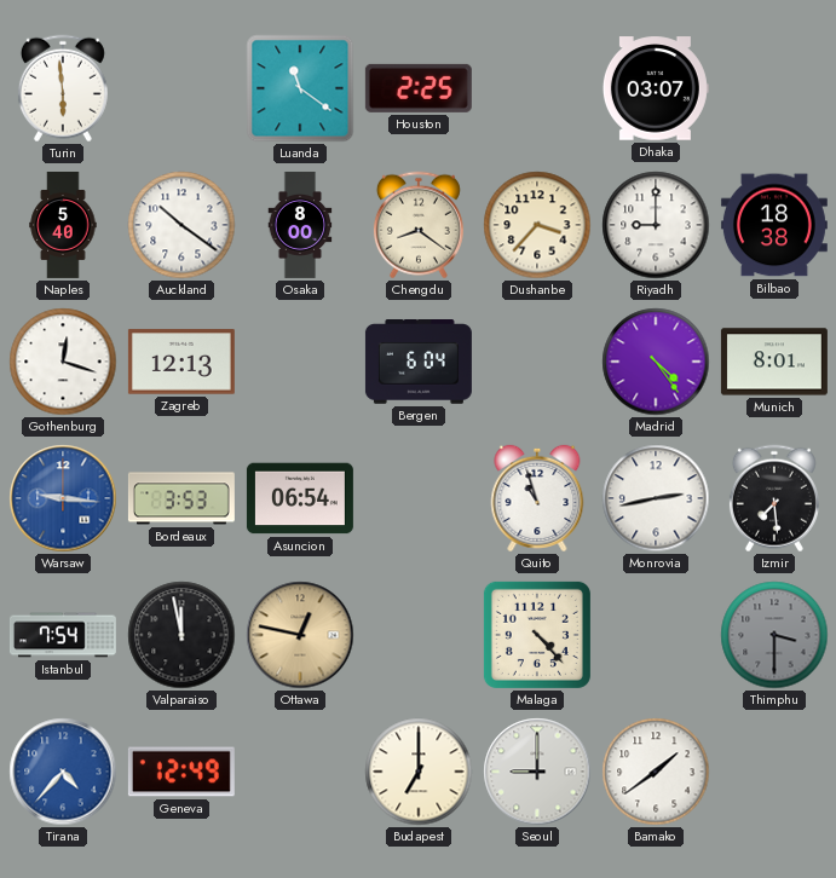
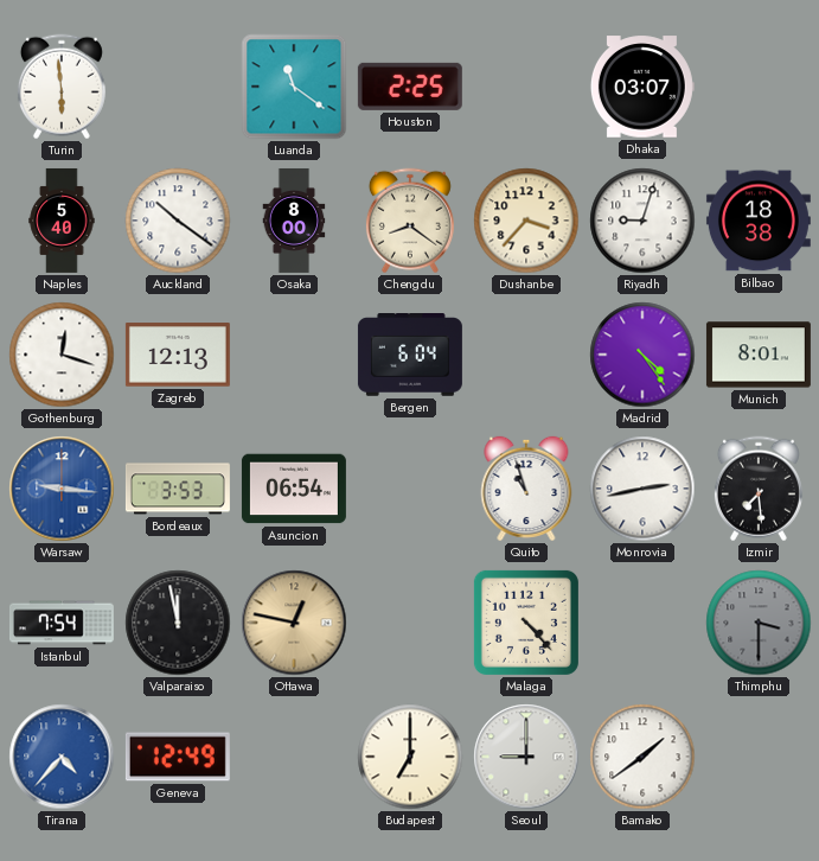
Riyadh: 9:00 -> 9:03 (642, 221)
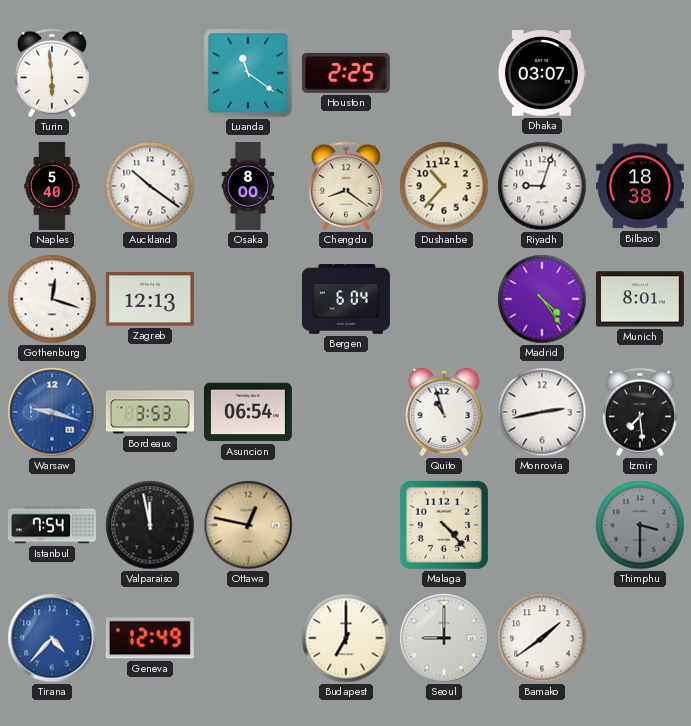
Dushanbe: 3:37 -> 10:37 (444, 186)
Warsaw: 9:16 -> 9:18 (52, 412)
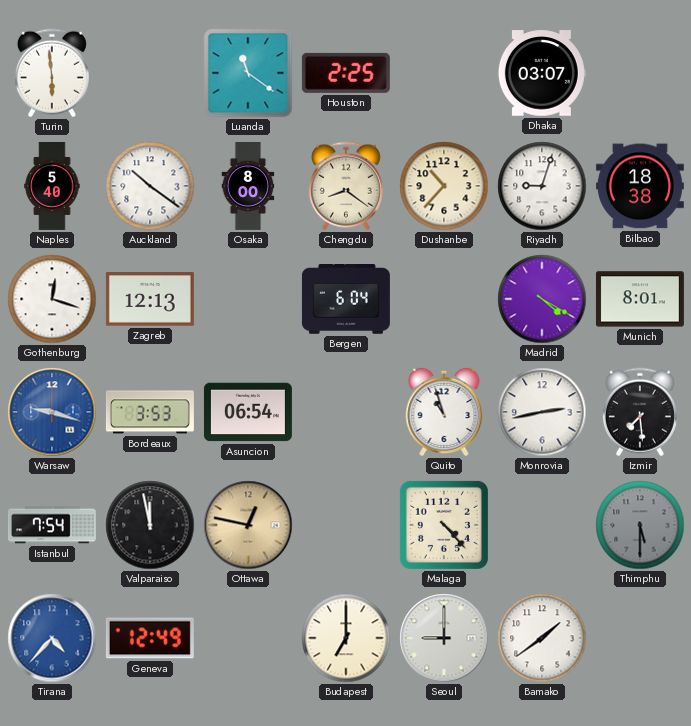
Madrid: 4:24 -> 4:20 (542, 299)
Thimphu: 3:30 -> 5:30 (640, 525)
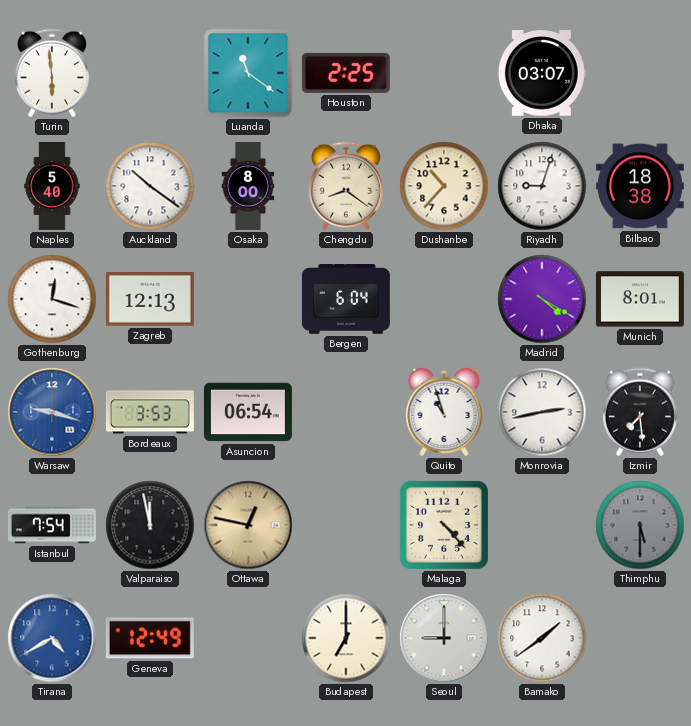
Tirana: 4:37 -> 4:40 (52, 638)
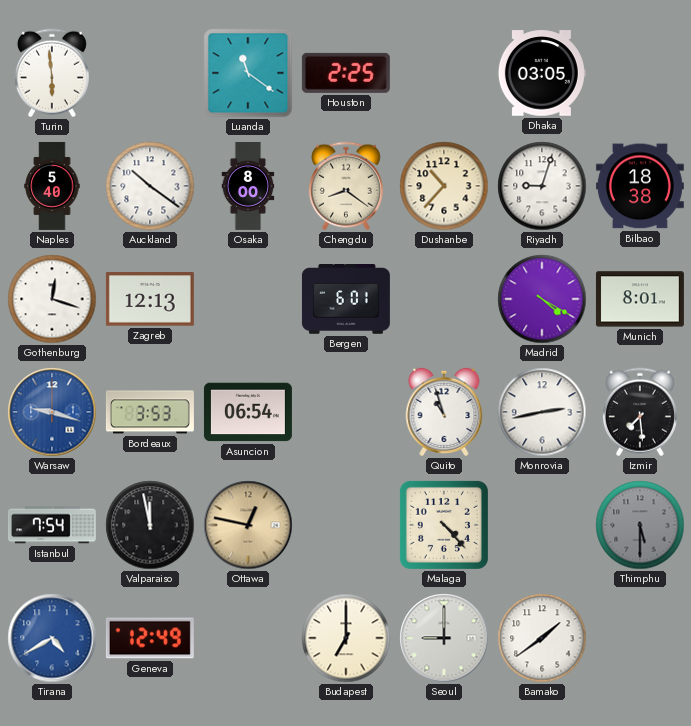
Dhaka: 03:07 -> 03:05 (542, 73)
Bergen: 6:04 -> 6:01 (346, 300)
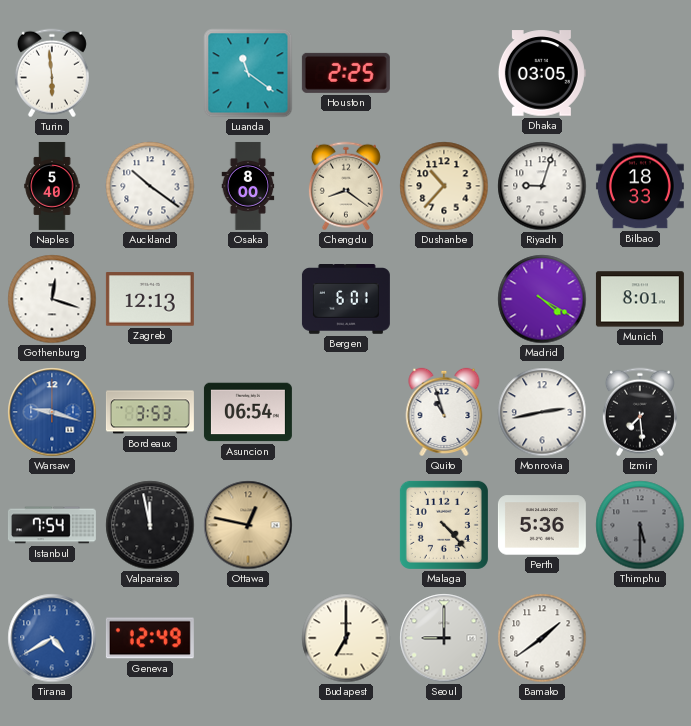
Bilbao: 18:38 -> 18:33 (640, 186)
Perth: none -> 5:36 (542, 525)
